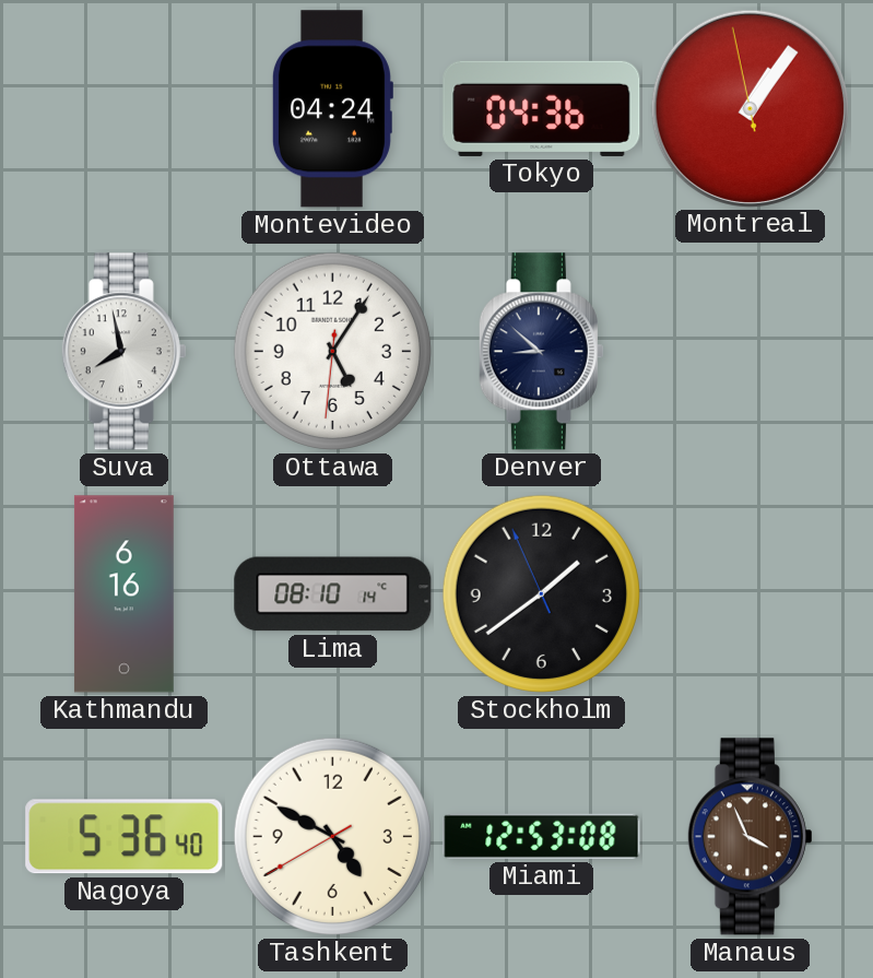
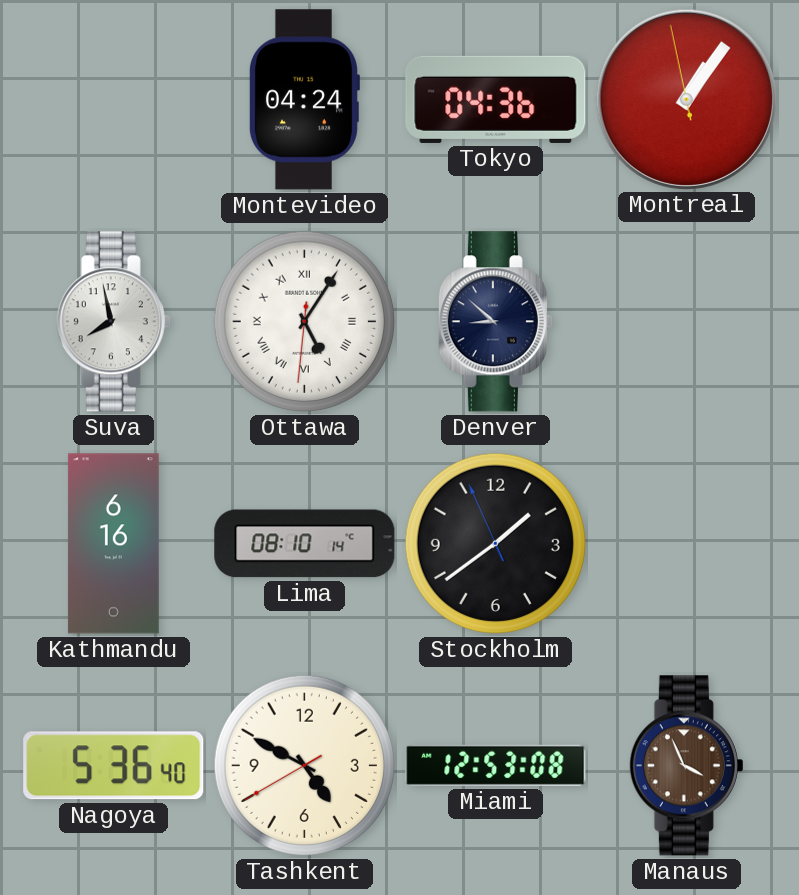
Ottawa numerals: Arabic -> Roman (304, 321)
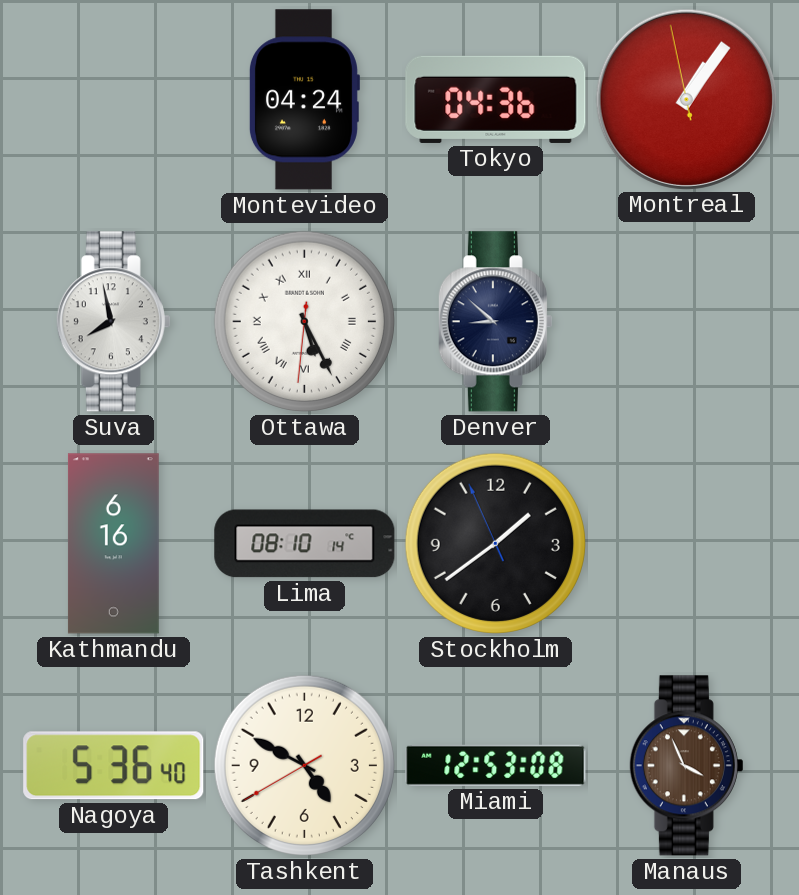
Ottawa: 5:05 -> 5:25 (304, 321)
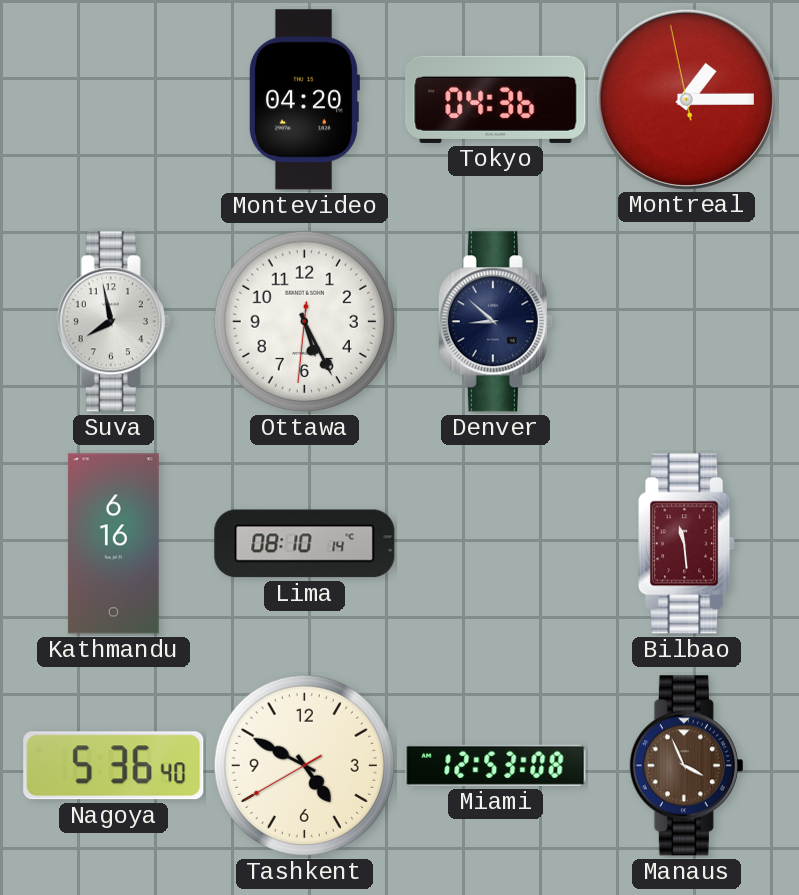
Montevideo: 04:24 -> 04:20 (304, 100)
Montreal: 1:05 -> 1:14 (686, 99)
Ottawa numerals: Roman -> Arabic (304, 321)
Stockholm: 1:38 -> none (495, 543)
Bilbao: none -> 11:29 (688, 544)
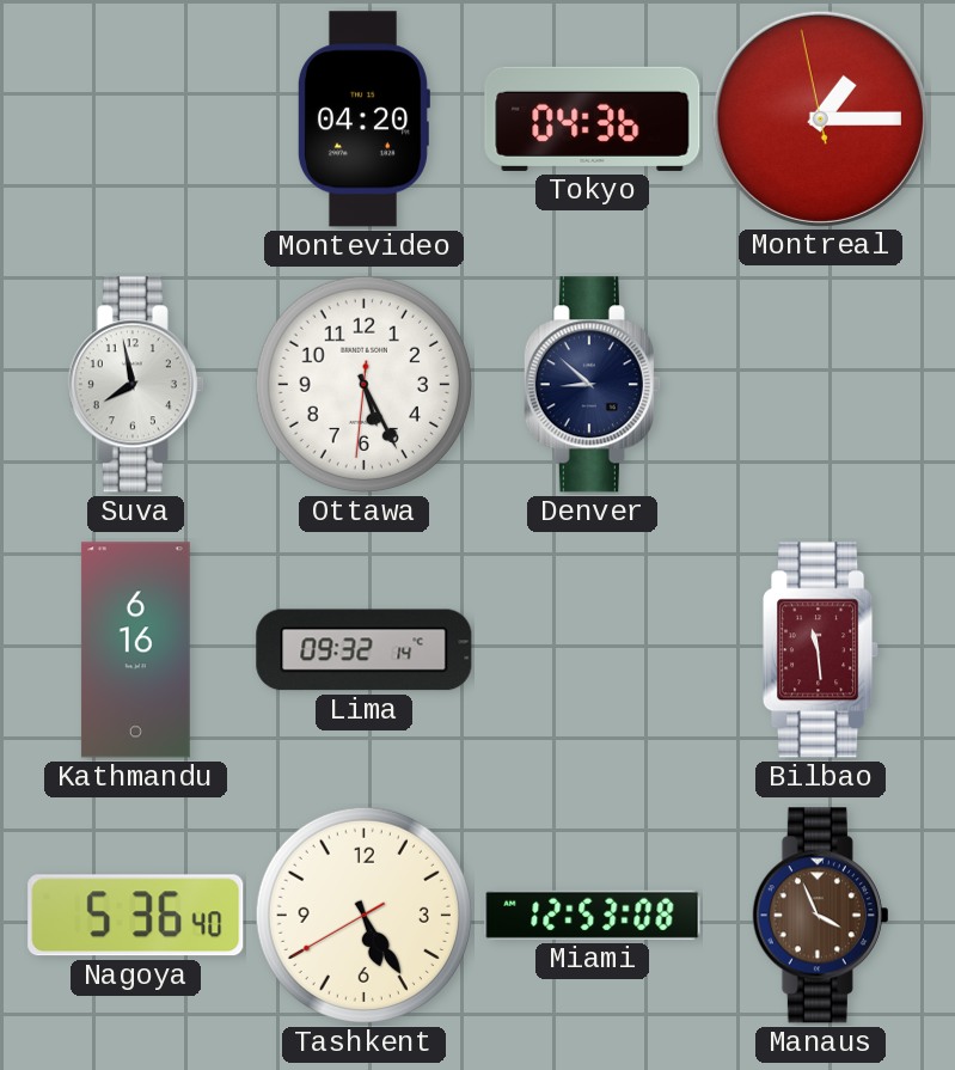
Lima: 08:10 -> 09:32 (365, 650)
Tashkent: 4:49 -> 5:24 (363, 915)
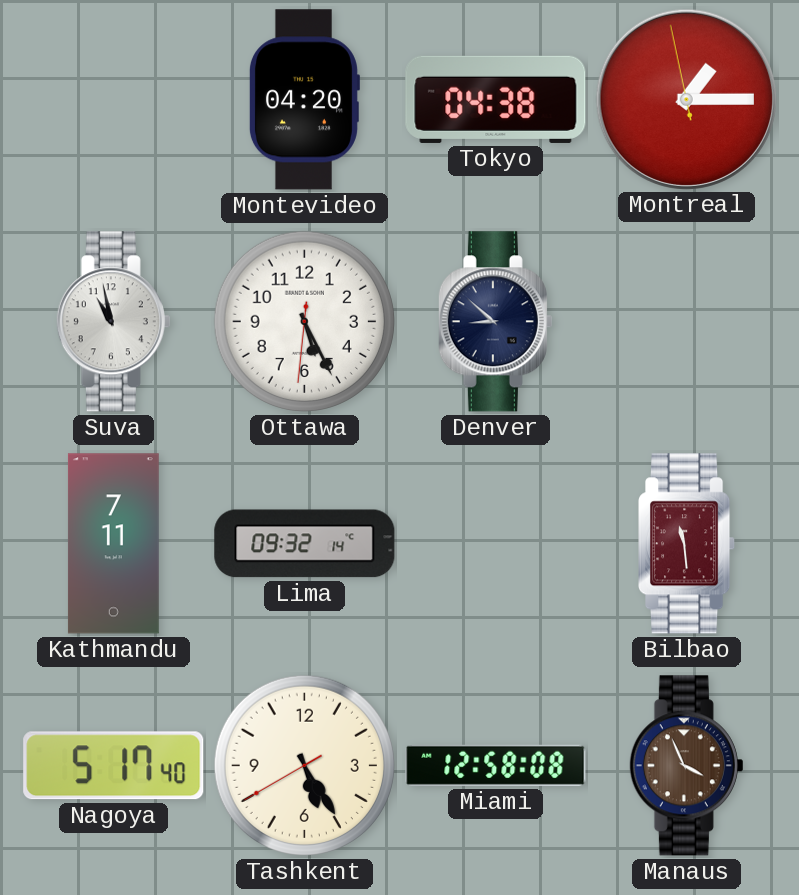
Tokyo: 04:36 -> 04:38 (496, 99)
Suva: 7:58 -> 10:58 (113, 322)
Kathmandu: 6:16 -> 7:11 (113, 544)
Nagoya: 5:36 -> 5:17 (114, 766)
Miami: 12:53 -> 12:58 (496, 765)
